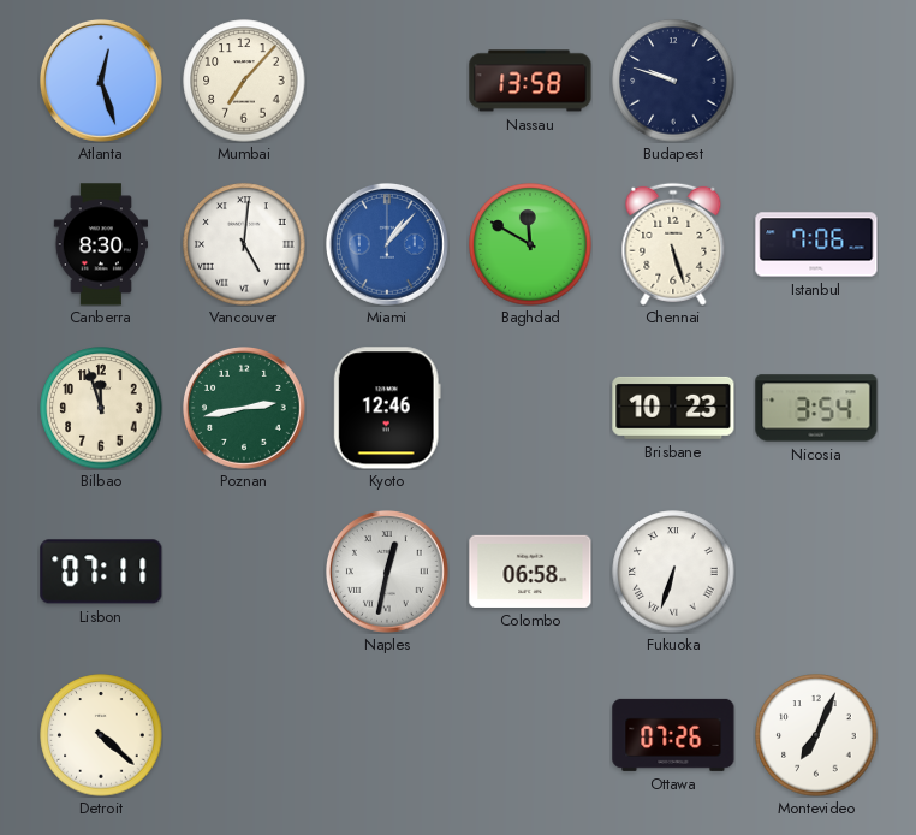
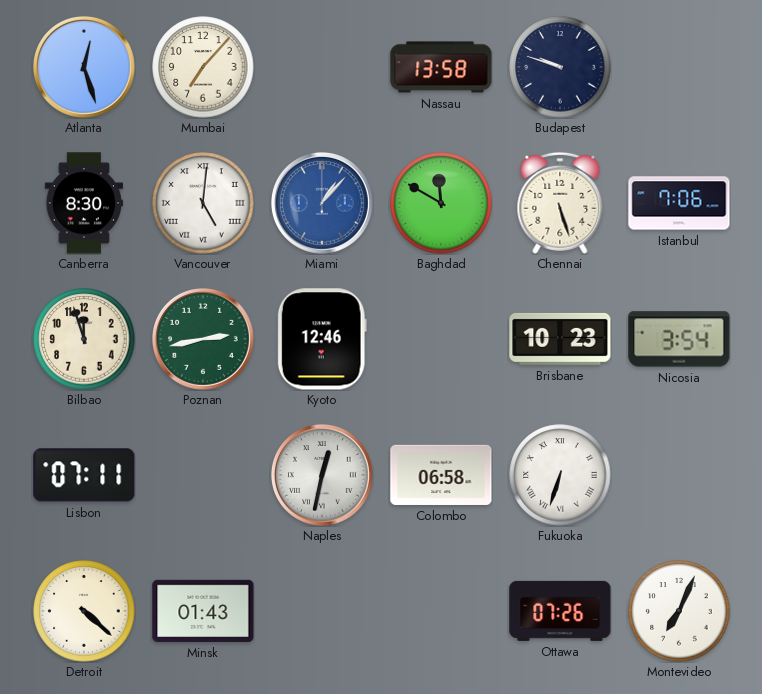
Minsk: none -> 01:43 (203, 611)
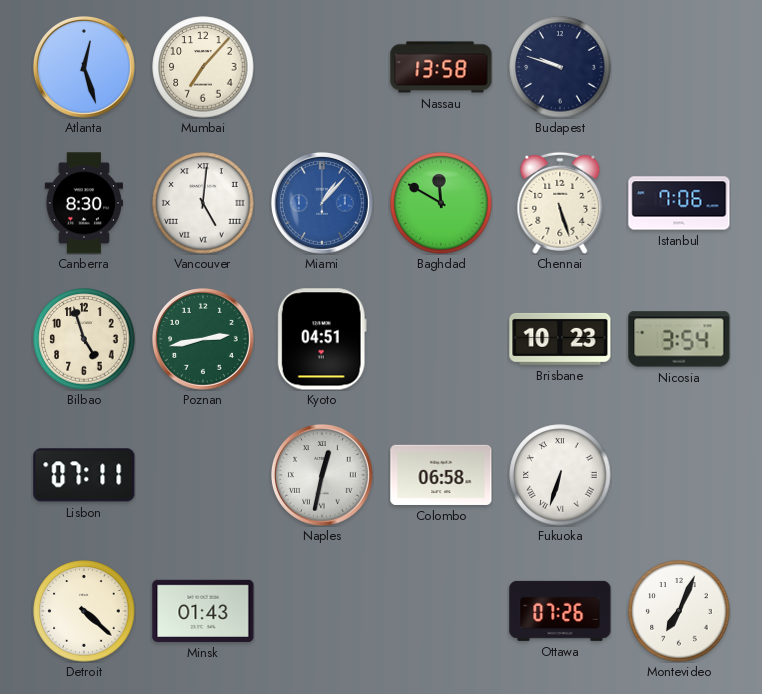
Bilbao: 11:57 -> 4:57 (84, 339)
Kyoto: 12:46 -> 04:51 (322, 339)
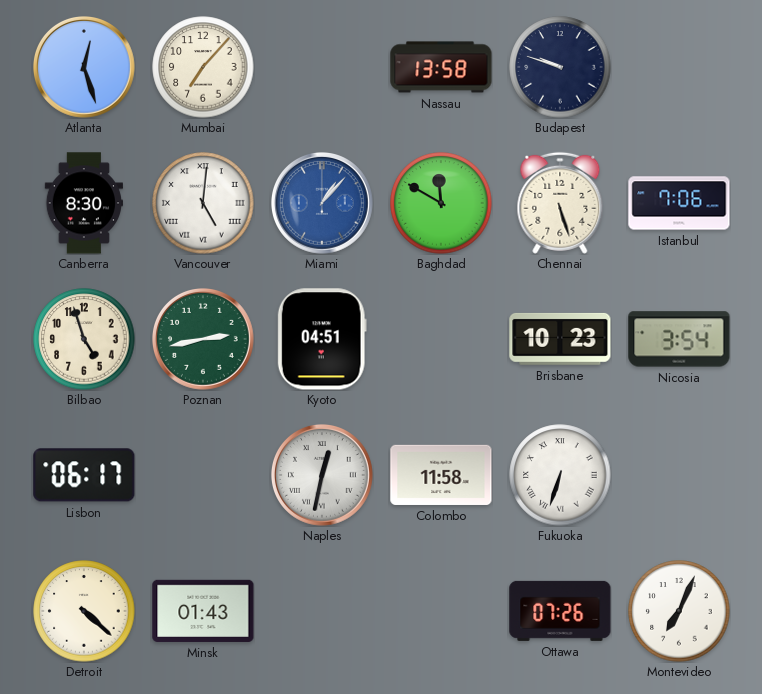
Lisbon: 07:11 -> 06:17 (84, 475)
Colombo: 06:58 -> 11:58 (441, 475)
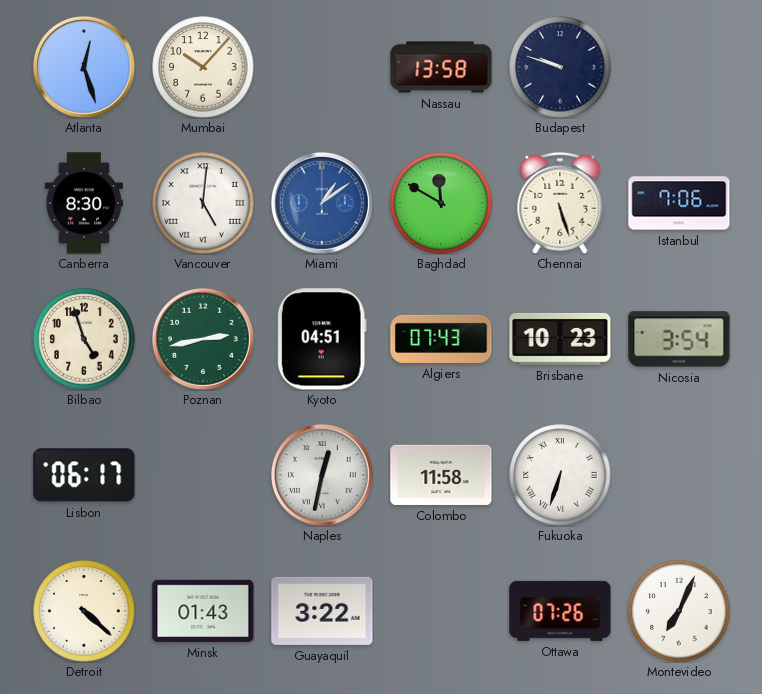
Mumbai: 7:07 -> 10:07 (203, 67)
Miami: 1:07 -> 1:09 (323, 204)
Algiers: none -> 07:43 (441, 339)
Guayaquil: none -> 3:22 (322, 611)
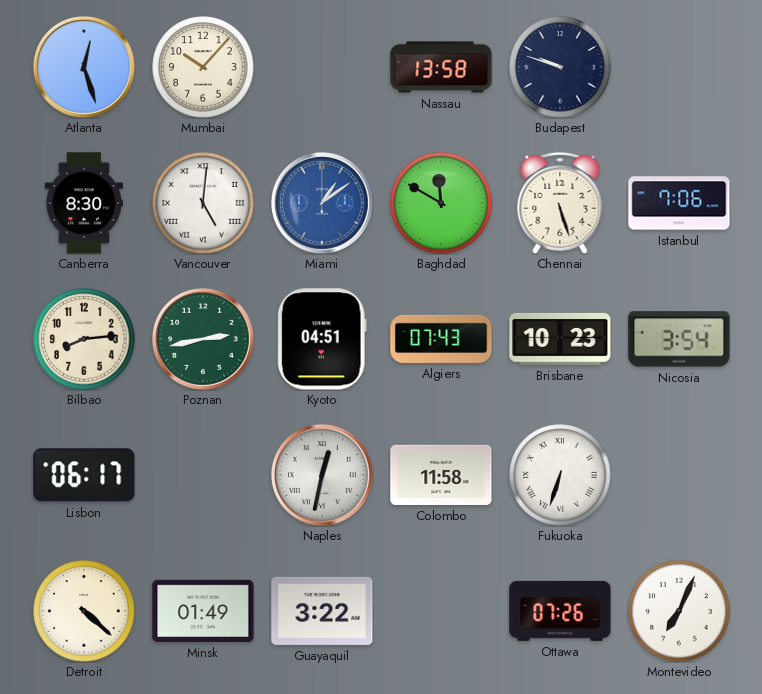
Bilbao: 4:57 -> 8:14 (84, 339)
Minsk: 01:43 -> 01:49 (203, 611)
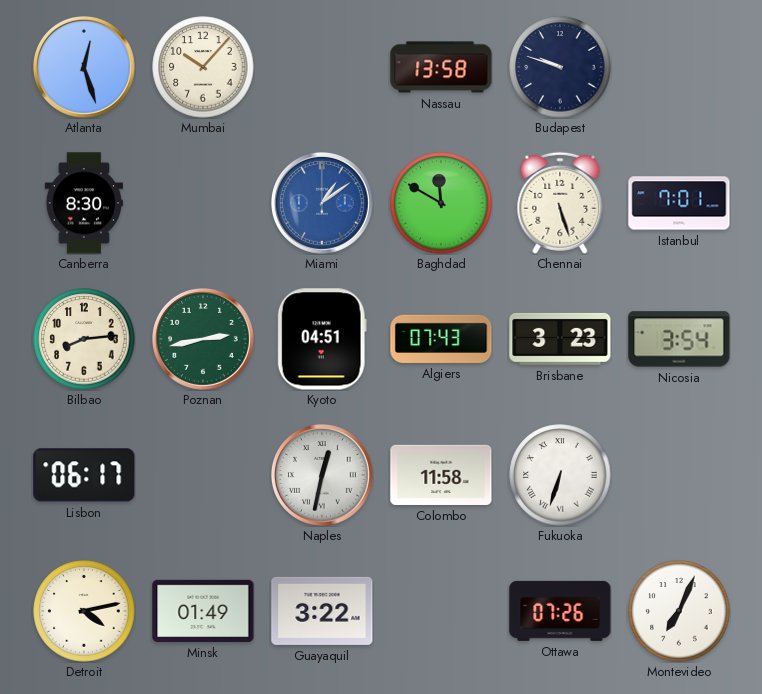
Vancouver: 5:01 -> none (203, 203)
Istanbul: 7:06 -> 7:01 (679, 203)
Brisbane: 10:23 -> 3:23 (560, 339)
Detroit: 4:22 -> 4:13 (84, 611)
